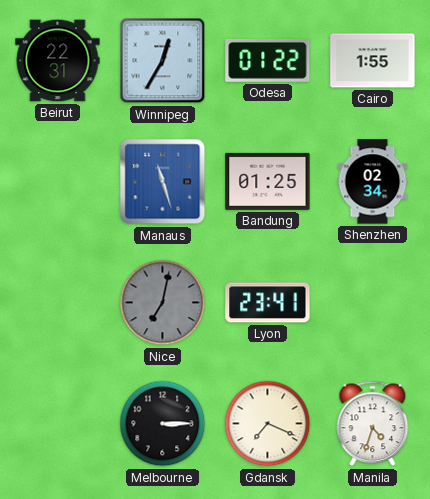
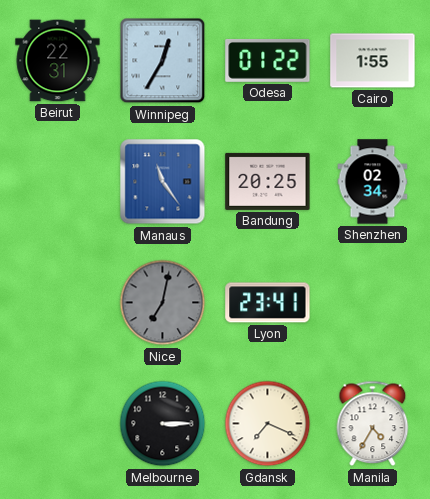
Manaus: 11:27 -> 11:24 (163, 182)
Bandung: 01:25 -> 20:25 (268, 181)
Manila: 4:33 -> 4:35 (373, 424)
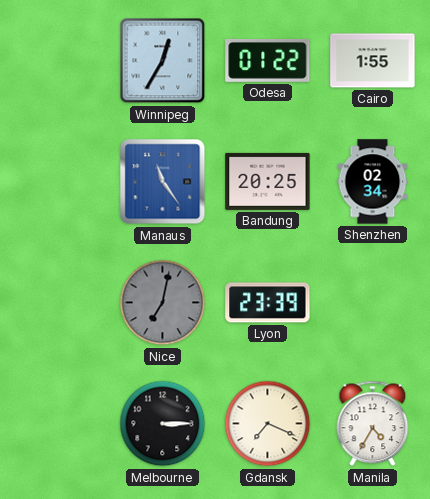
Beirut: 22:31 -> none (58, 61)
Lyon: 23:41 -> 23:39 (268, 303)
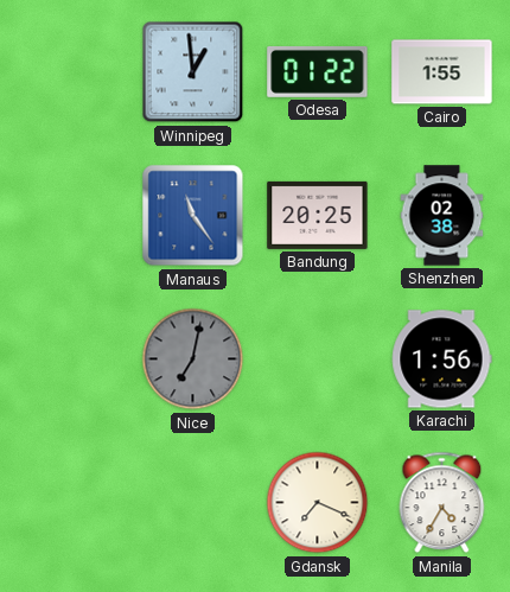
Winnipeg: 12:35 -> 12:59 (193, 72)
Shenzhen: 02:34 -> 02:38 (442, 216)
Lyon: 23:39 -> none (268, 303)
Karachi: none -> 1:56 (441, 359)
Melbourne: 3:15 -> none (163, 424)
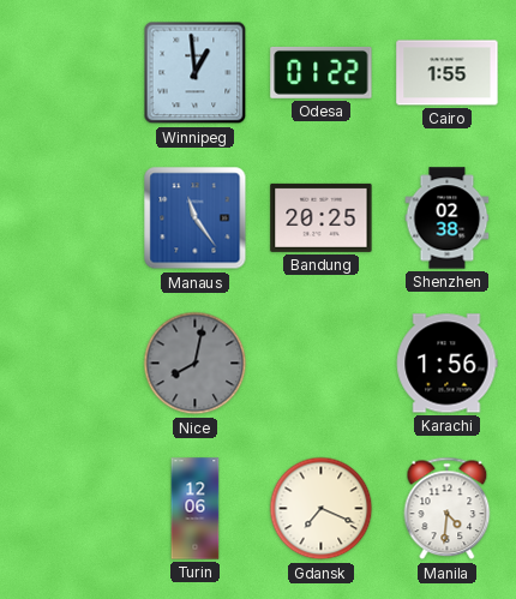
Nice: 7:02 -> 8:02 (196, 364)
Turin: none -> 12:06 (196, 509)
Manila: 4:35 -> 4:31 (448, 509)
